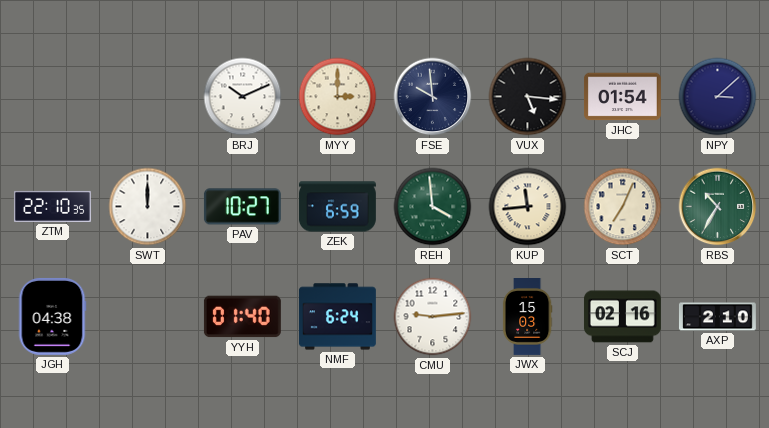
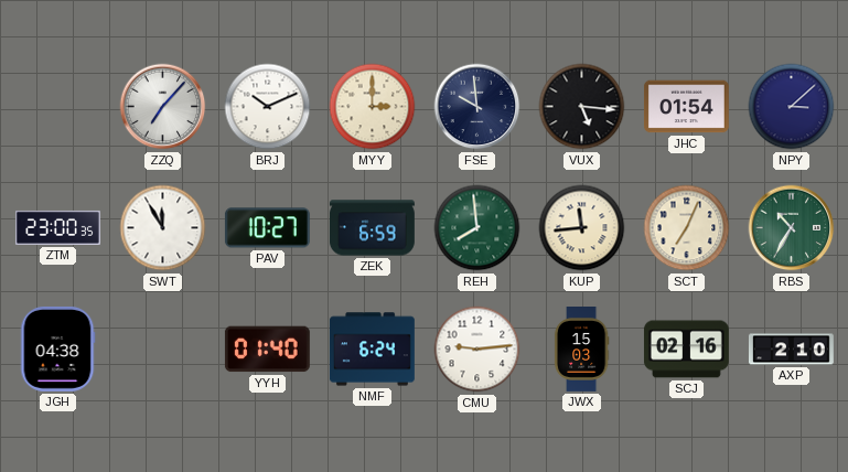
ZZQ: none -> 7:07 (163, 107)
ZTM: 22:10 -> 23:00 (57, 227)
SWT: 12:00 -> 11:55 (163, 228)
REH: 3:59 -> 7:59 (477, 228)
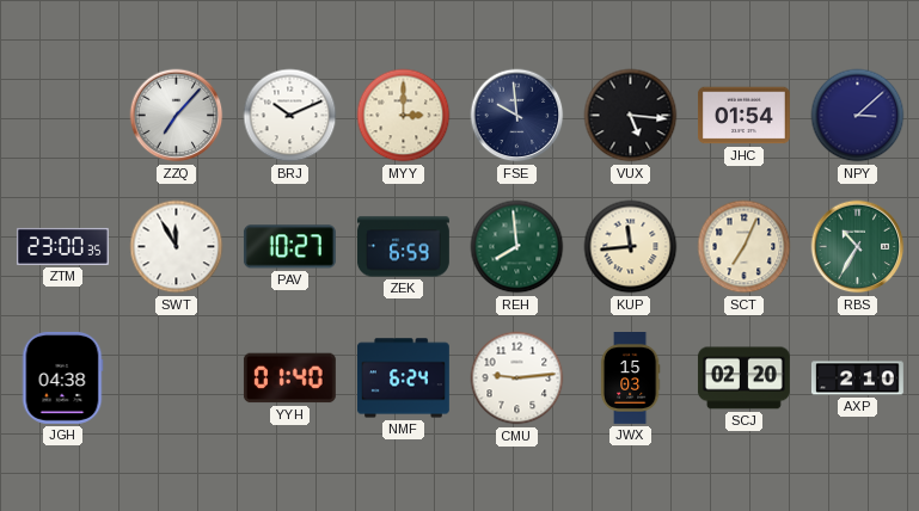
SCJ: 02:16 -> 02:20 (743, 378)
